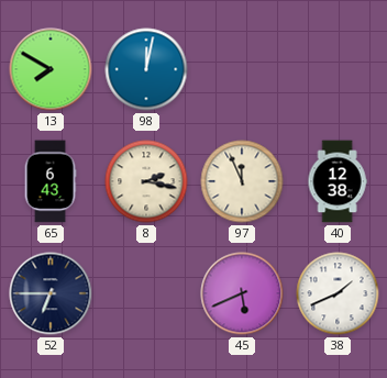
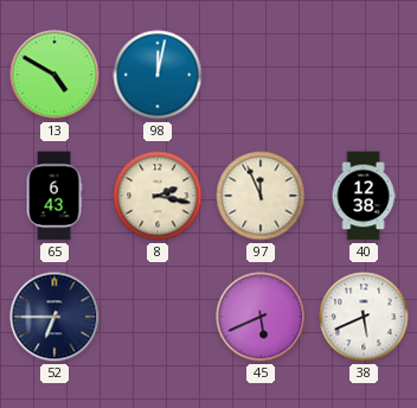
13: 7:50 -> 4:50 (54, 75)
38: 1:41 -> 5:41 (364, 317)
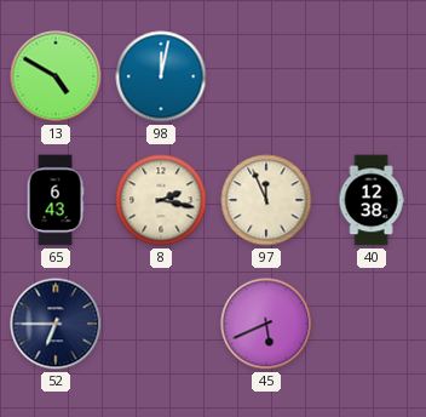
38: 5:41 -> none (364, 317)
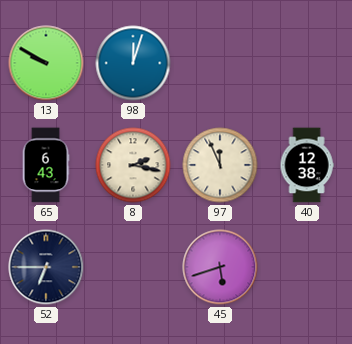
13: 4:50 -> 9:50 (46, 63)
98: 12:02 -> 12:03 (133, 63)
45: 5:41 -> 5:42 (220, 267)
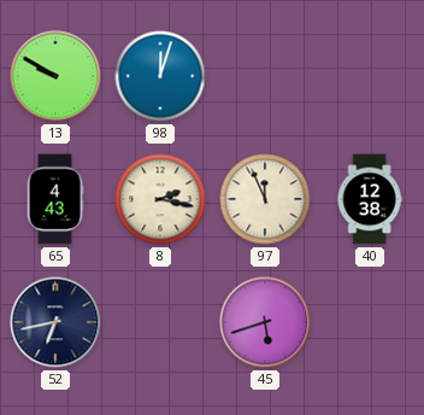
65: 6:43 -> 4:43 (55, 199)
52: 6:45 -> 6:43 (55, 322)
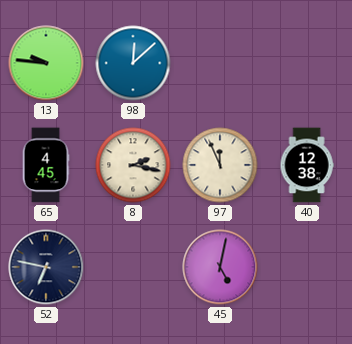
13: 9:50 -> 9:46 (46, 63)
98: 12:03 -> 12:08 (133, 63)
65: 4:43 -> 4:45 (46, 165)
52: 6:43 -> 6:47 (46, 267)
45: 5:42 -> 5:02 (220, 267)
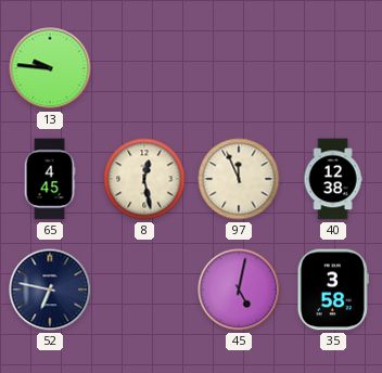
98: 12:08 -> none (133, 63)
8: 2:17 -> 12:28 (144, 179)
35: none -> 3:58 (333, 290)
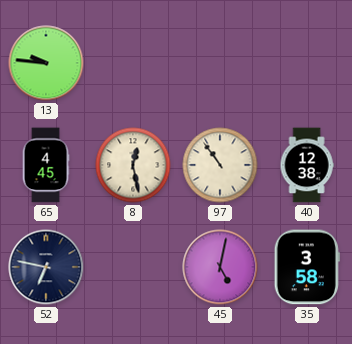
97: 11:56 -> 10:54 (220, 165)
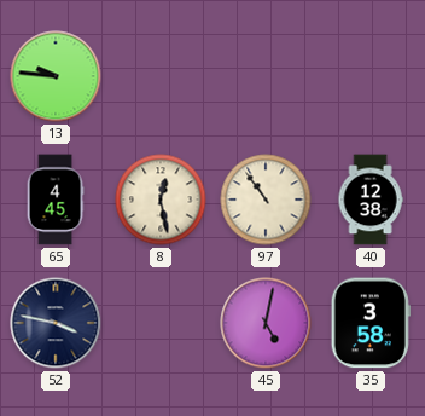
52: 6:47 -> 3:47 (56, 323)
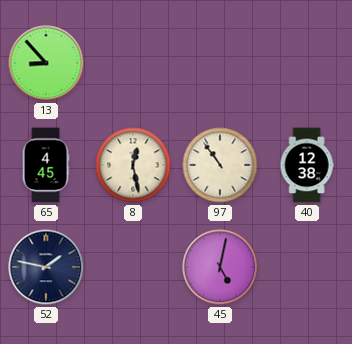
13: 9:46 -> 8:53 (46, 63)
52: 3:47 -> 1:47 (46, 267)
35: 3:58 -> none (371, 323)
